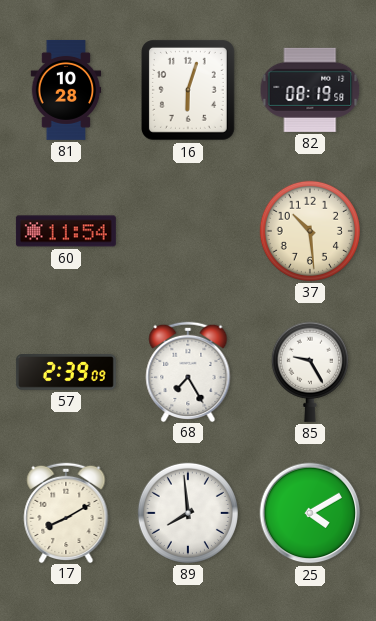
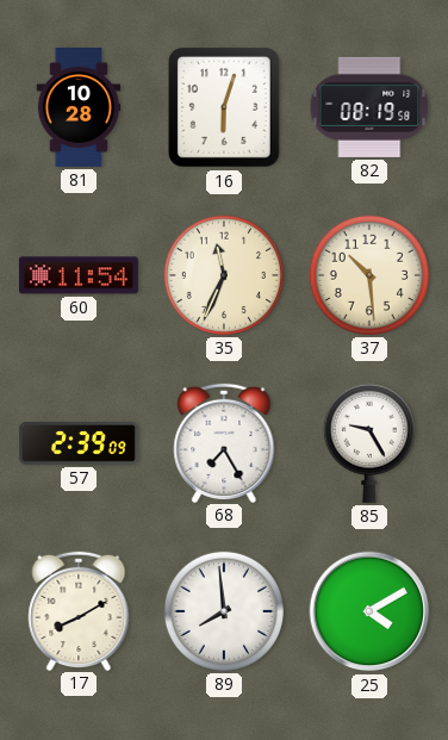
35: none -> 11:34 (224, 275)
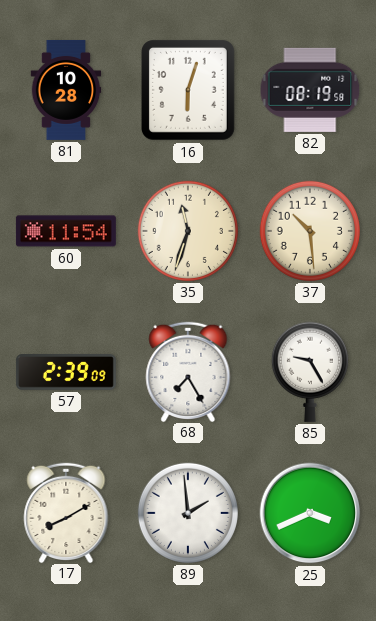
35: 11:34 -> 11:33 (188, 231)
89: 7:59 -> 1:59 (188, 513)
25: 4:10 -> 3:41 (310, 513)
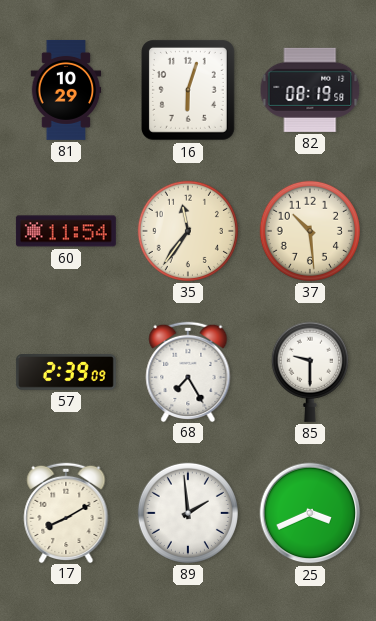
81: 10:28 -> 10:29 (66, 90)
35: 11:33 -> 11:36 (188, 231)
85: 9:25 -> 9:30 (310, 372)
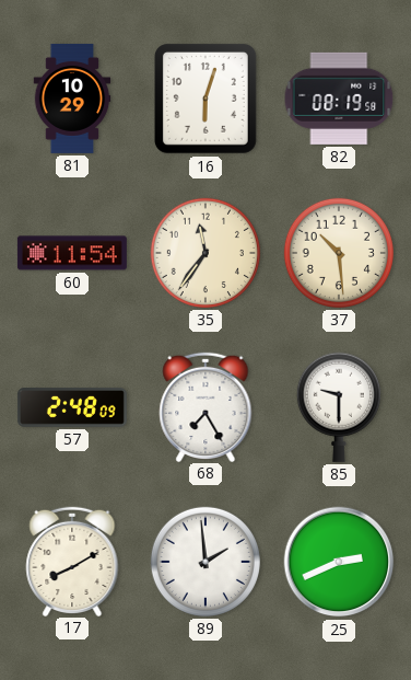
57: 2:39 -> 2:48 (72, 408)
25: 3:41 -> 2:41 (339, 562)
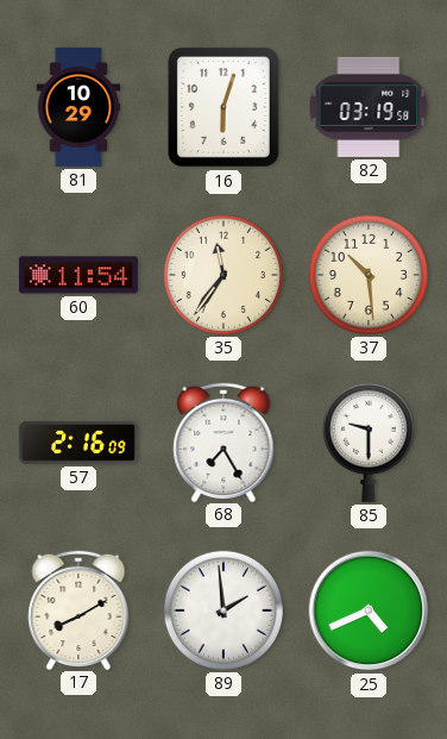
82: 08:19 -> 03:19 (369, 107)
57: 2:48 -> 2:16 (78, 444)
25: 2:41 -> 4:41 (369, 610)
